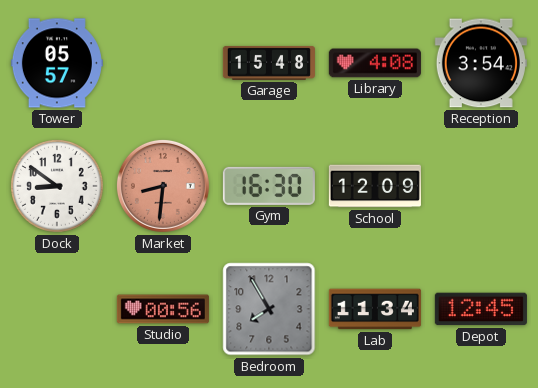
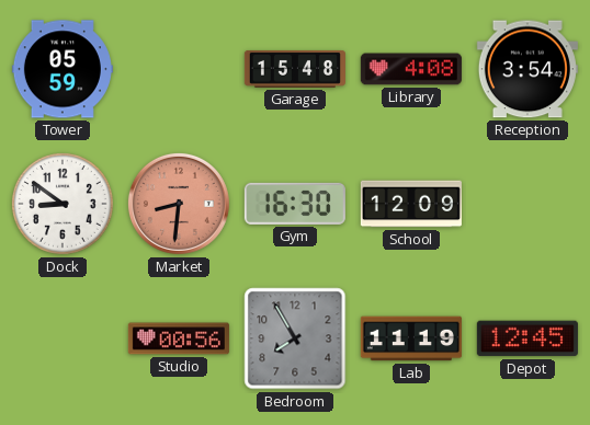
Tower: 05:57 -> 05:59 (63, 69)
Lab: 11:34 -> 11:19 (411, 338)
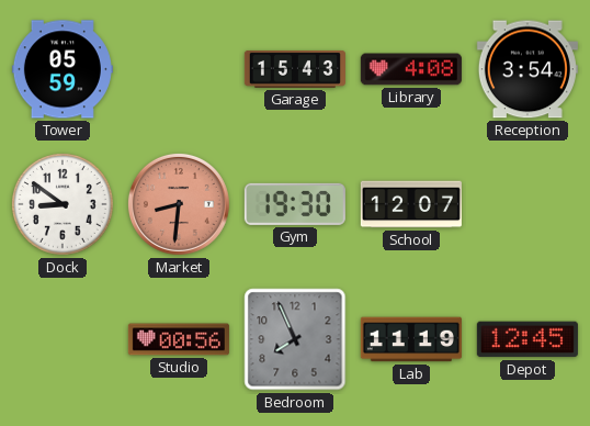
Garage: 15:48 -> 15:43 (295, 69)
Gym: 16:30 -> 19:30 (295, 204)
School: 12:09 -> 12:07 (411, 204)
Bedroom: 7:55 -> 7:56 (295, 339)
